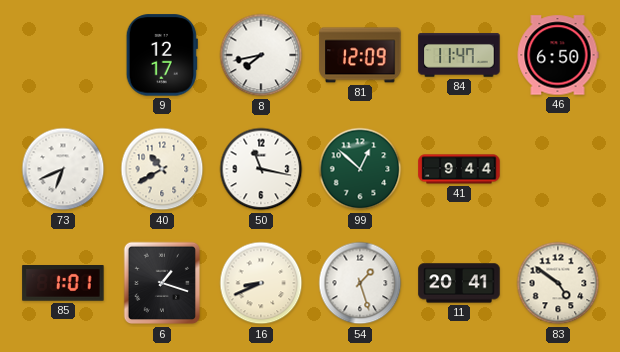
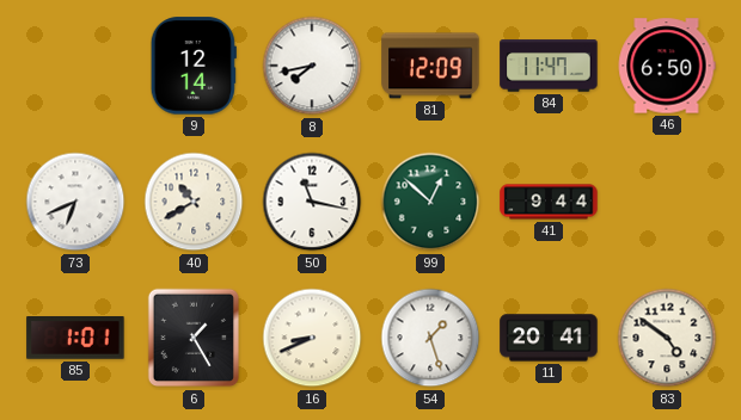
9: 12:17 -> 12:14 (194, 66)
6: 1:18 -> 1:25 (194, 338)
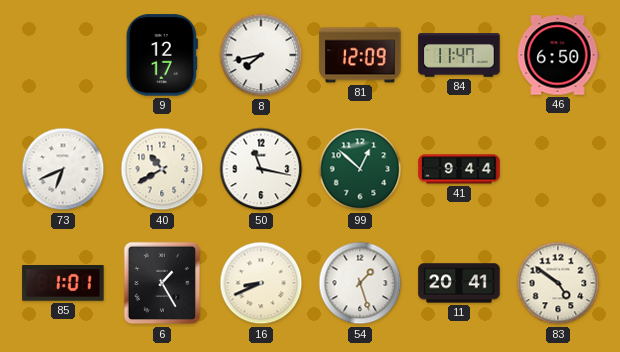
9: 12:14 -> 12:17 (162, 55)
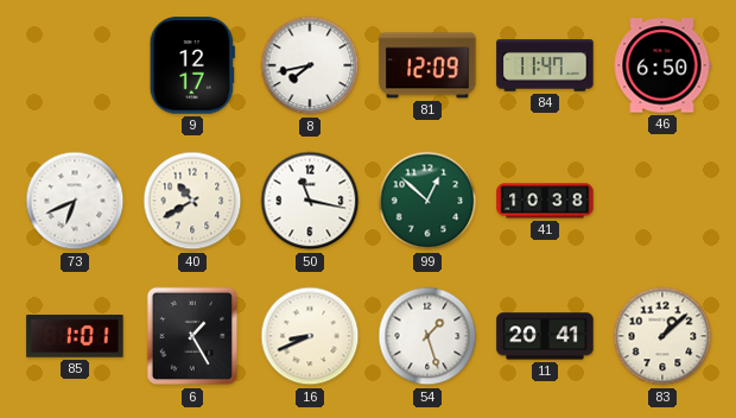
41: 9:44 -> 10:38 (545, 201)
83: 4:51 -> 1:08 (662, 336)
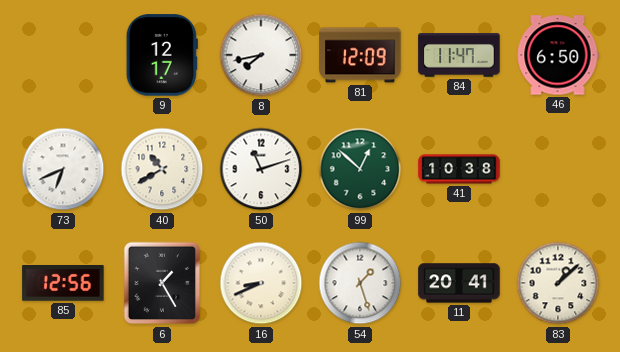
50: 11:17 -> 11:12 (261, 169)
85: 1:01 -> 12:56 (63, 284)
